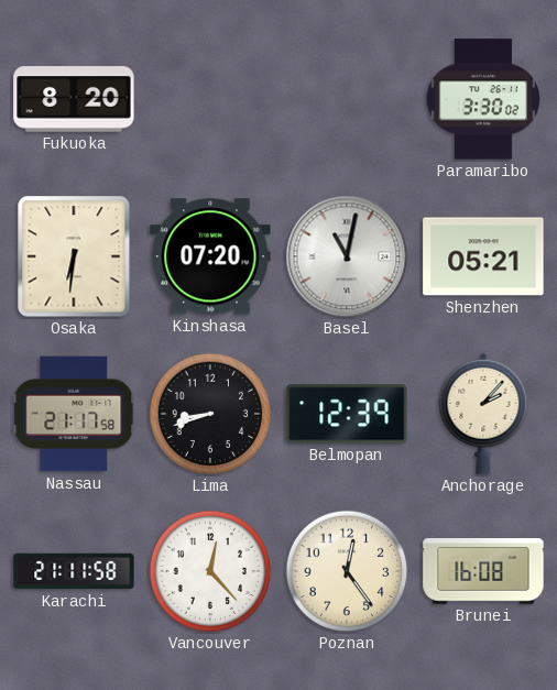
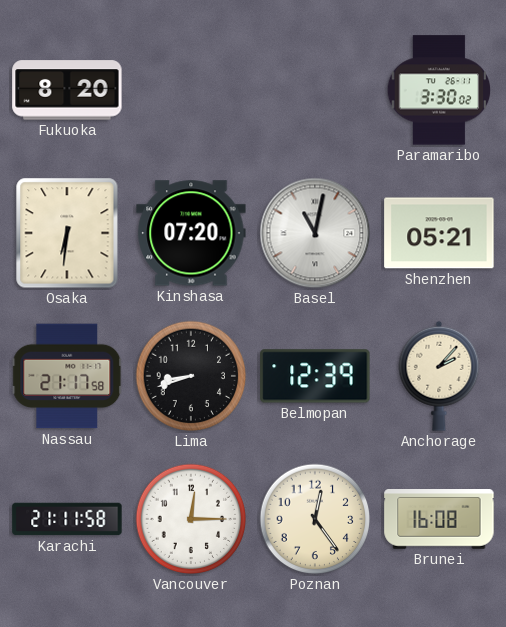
Vancouver: 12:23 -> 12:15 (191, 519)
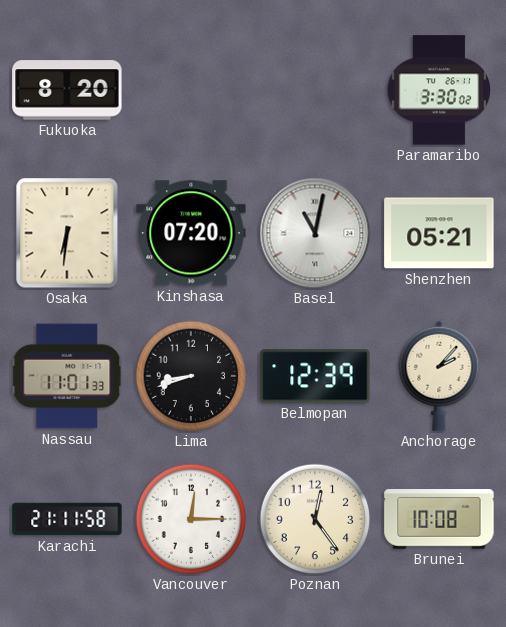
Nassau: 21:17 -> 11:01 (67, 376)
Brunei: 16:08 -> 10:08 (439, 520)
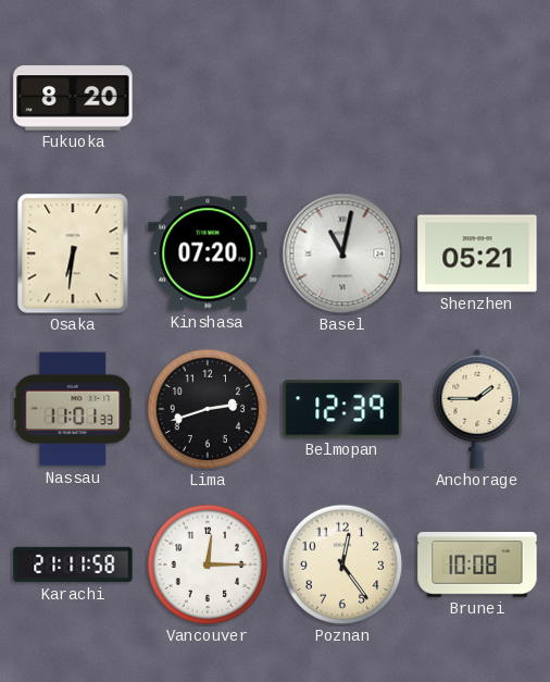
Paramaribo: 3:30 -> none (439, 90)
Lima: 8:42 -> 2:42 (208, 409)
Anchorage: 2:07 -> 1:45 (477, 409)
